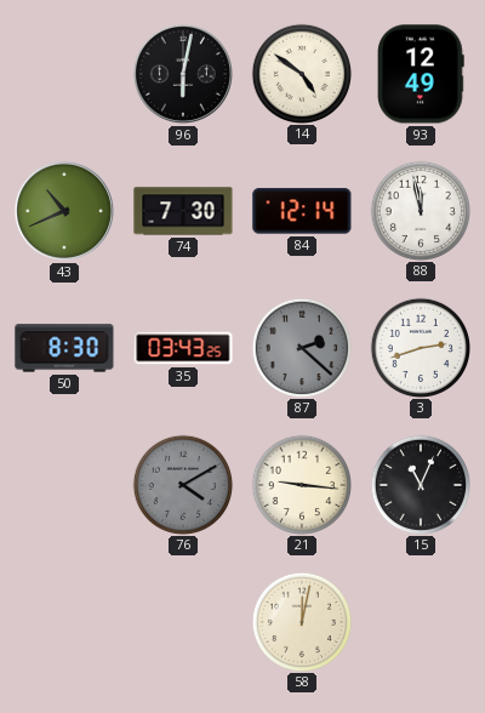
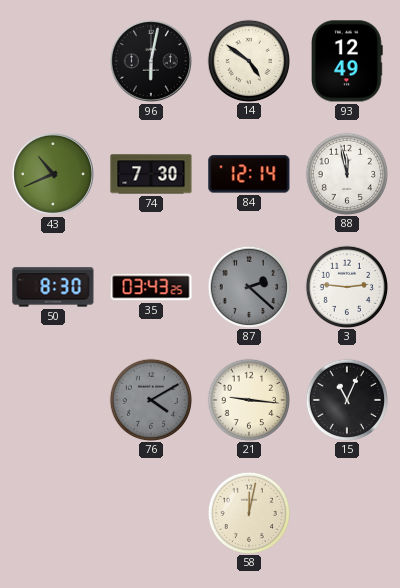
3: 2:42 -> 2:46 (346, 286)
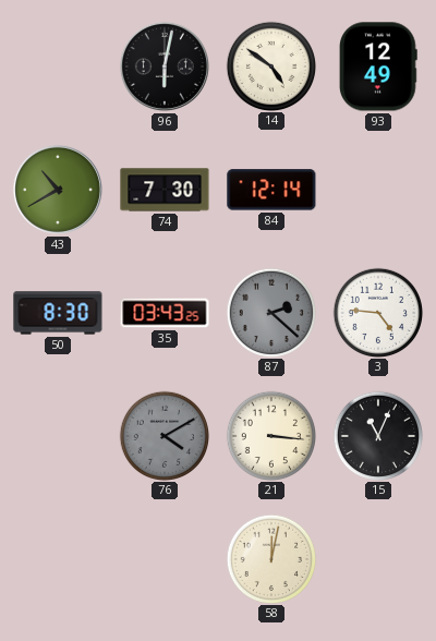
43: 10:41 -> 10:40 (58, 190)
88: 11:58 -> none (346, 173)
3: 2:46 -> 4:46 (377, 312)
21: 9:16 -> 3:16 (270, 435)
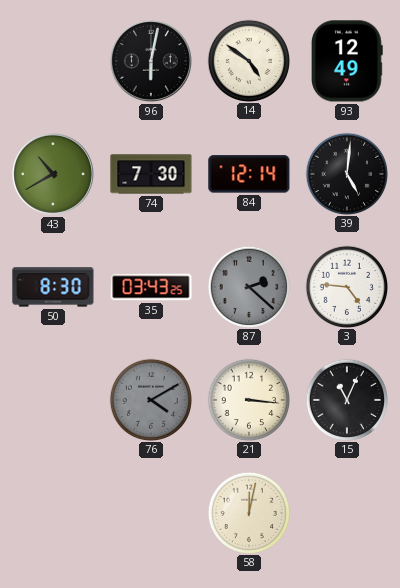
39: none -> 5:01 (346, 173)
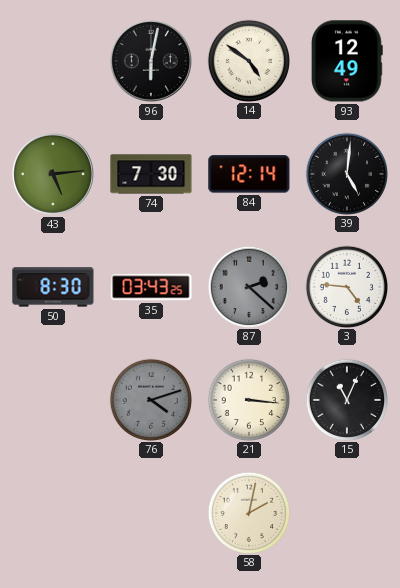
43: 10:40 -> 5:14 (53, 174)
76: 4:10 -> 4:12 (150, 399)
58: 12:02 -> 2:02 (248, 512)
